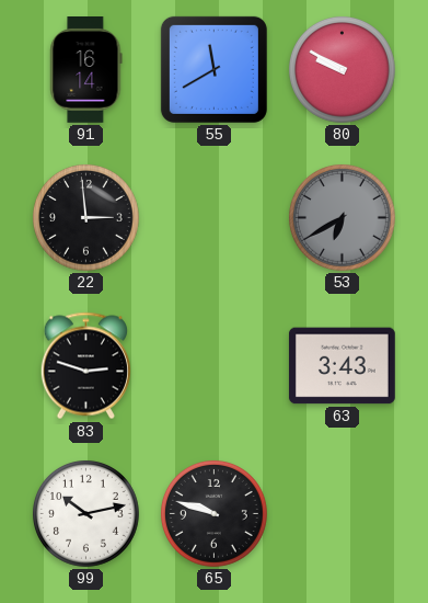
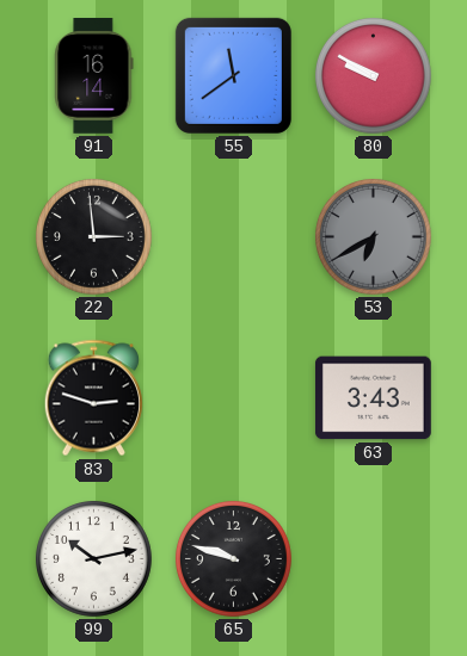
55: 11:40 -> 11:39 (233, 75)
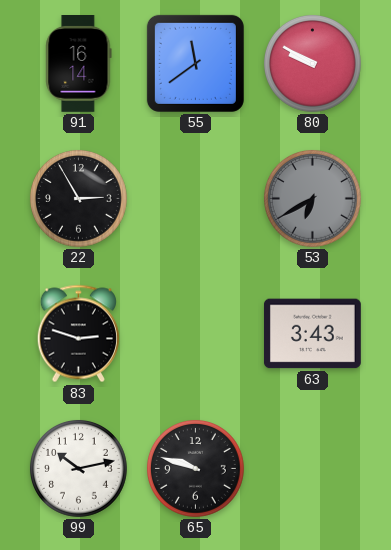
22: 2:59 -> 2:55 (79, 199)
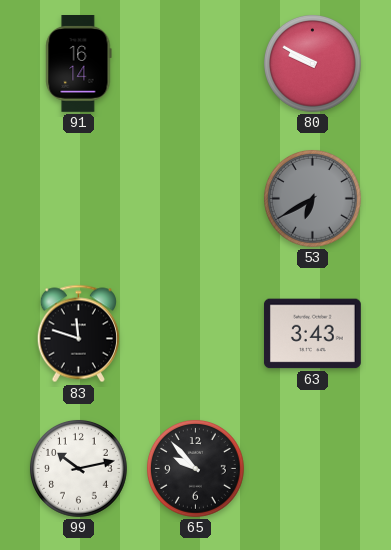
55: 11:39 -> none (195, 63)
22: 2:55 -> none (79, 199)
83: 2:48 -> 11:48 (78, 334)
65: 9:48 -> 9:53 (196, 469)
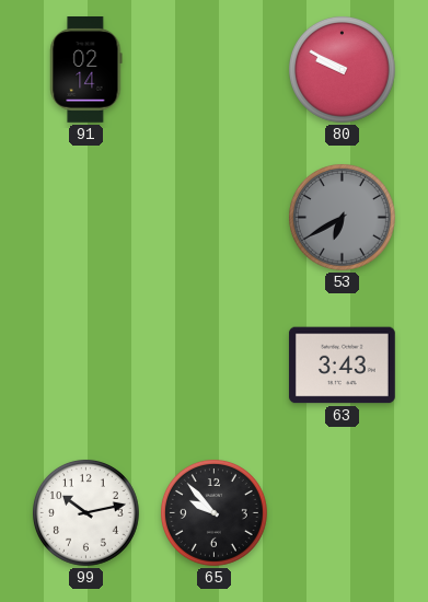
91: 16:14 -> 02:14 (86, 70)
83: 11:48 -> none (78, 334)
